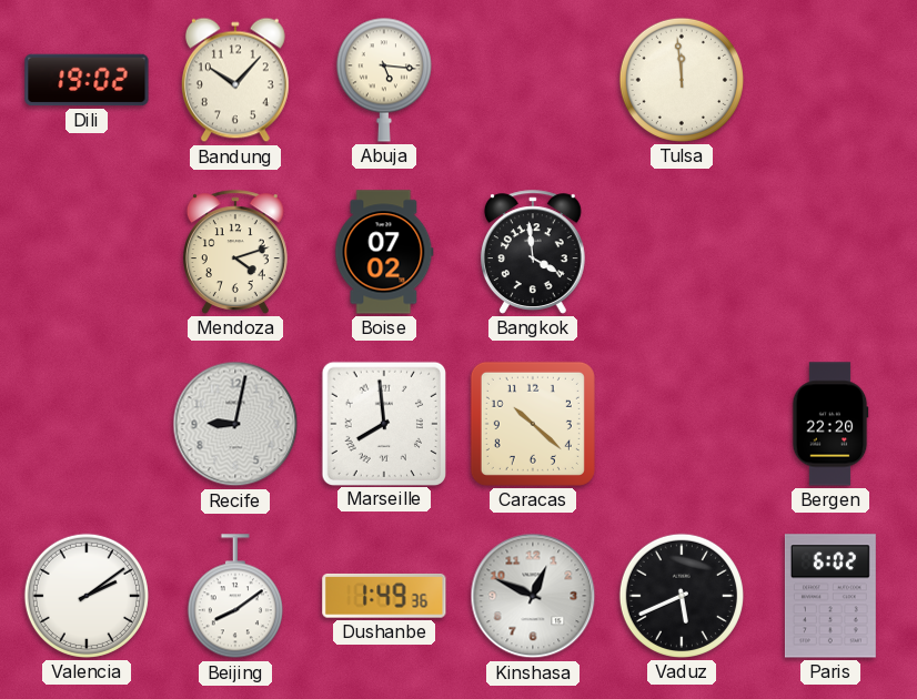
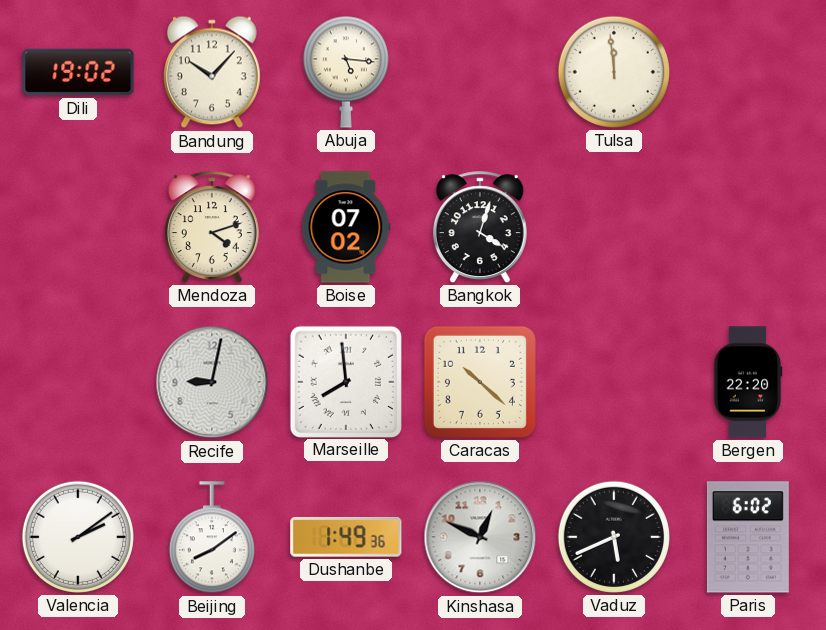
Bangkok: 3:59 -> 4:03 (480, 227)
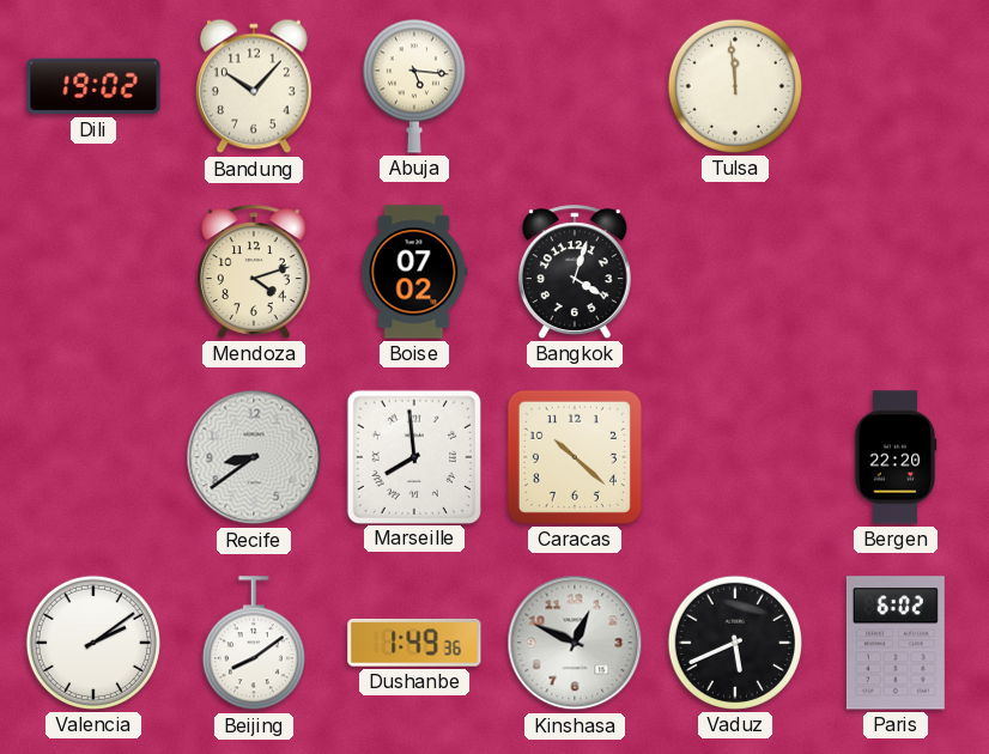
Recife: 9:02 -> 8:39 (254, 457)
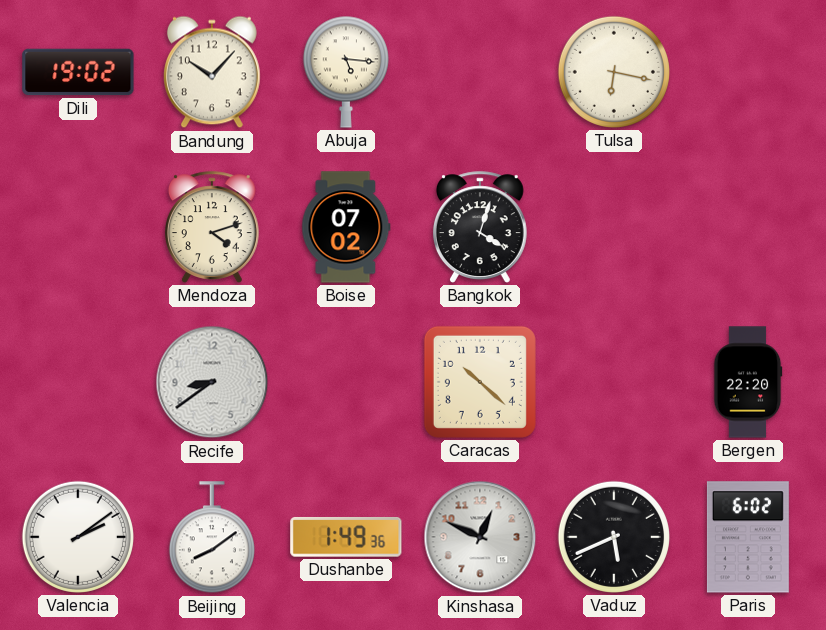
Tulsa: 11:59 -> 6:17 (614, 72)
Marseille: 7:59 -> none (413, 456)
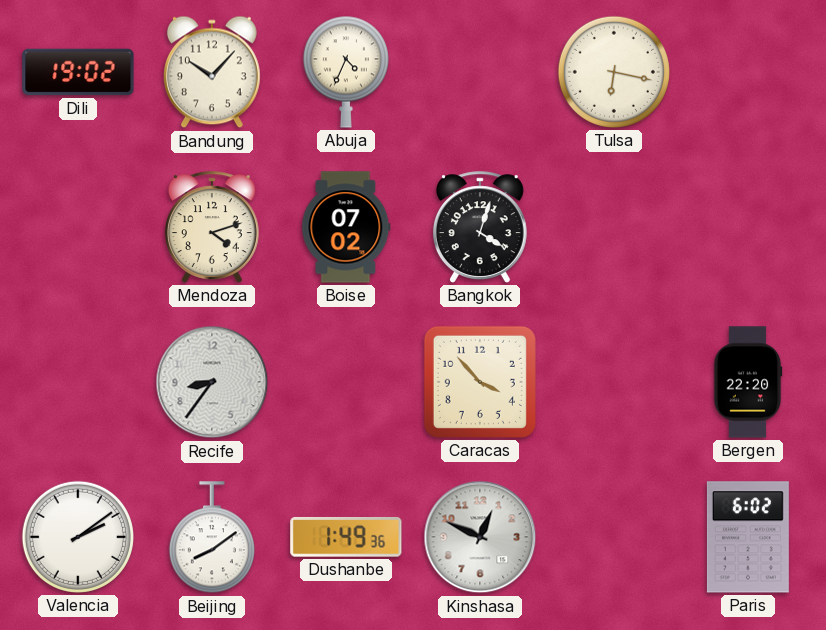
Abuja: 5:16 -> 4:34 (346, 72)
Recife: 8:39 -> 8:36 (212, 382)
Caracas: 10:22 -> 3:53 (480, 382)
Vaduz: 5:41 -> none (614, 537)
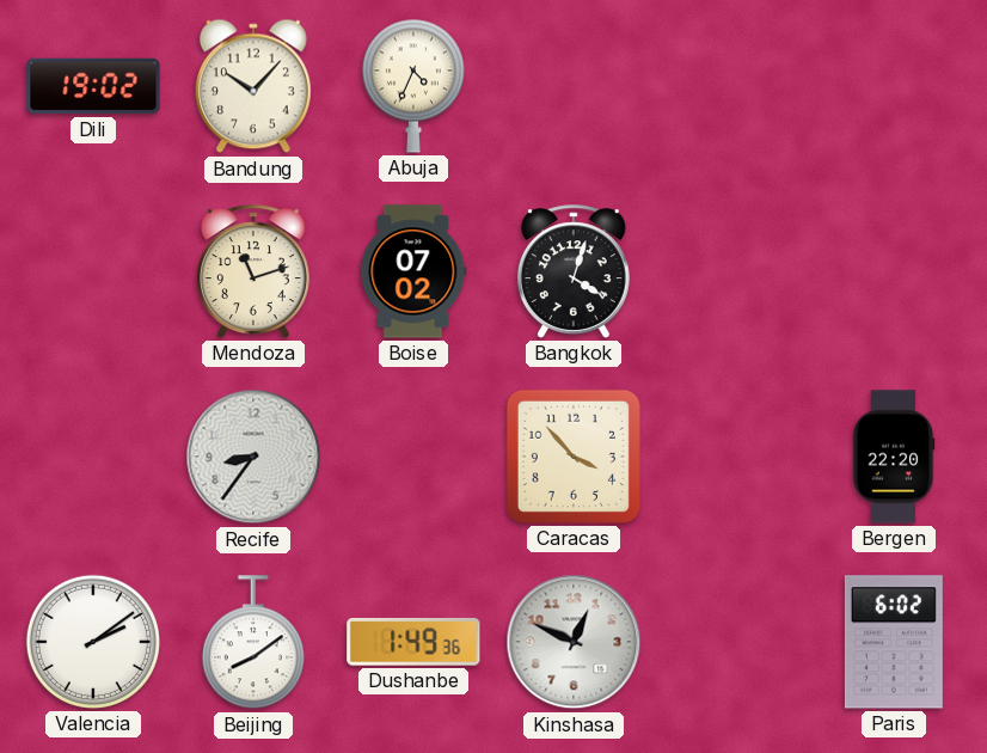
Tulsa: 6:17 -> none (614, 72)
Mendoza: 4:12 -> 11:12 (253, 271)
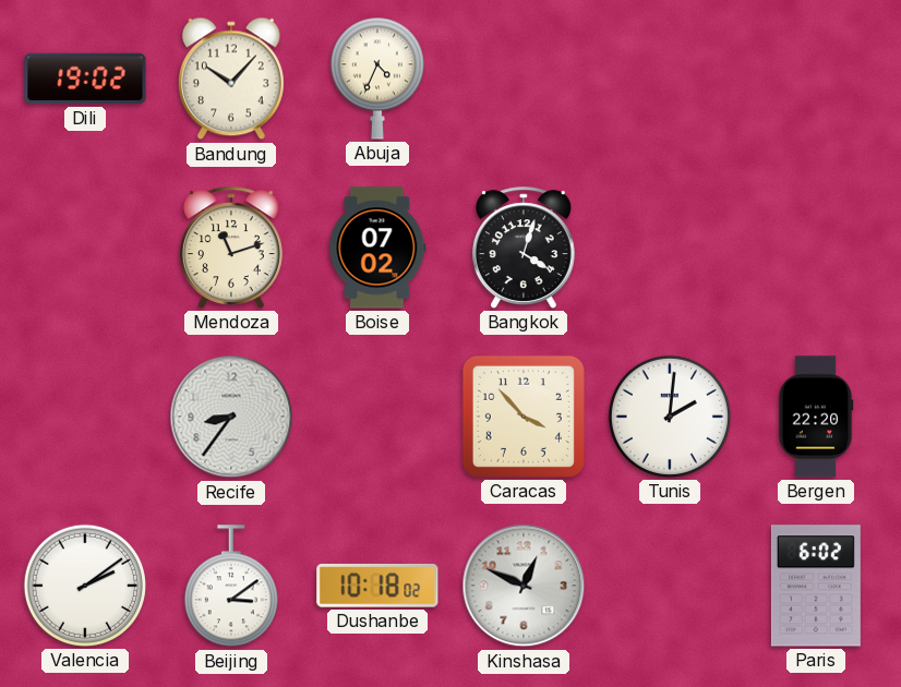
Tunis: none -> 2:01 (670, 417)
Beijing: 8:09 -> 3:09 (231, 587)
Dushanbe: 1:49 -> 10:18 (377, 586)
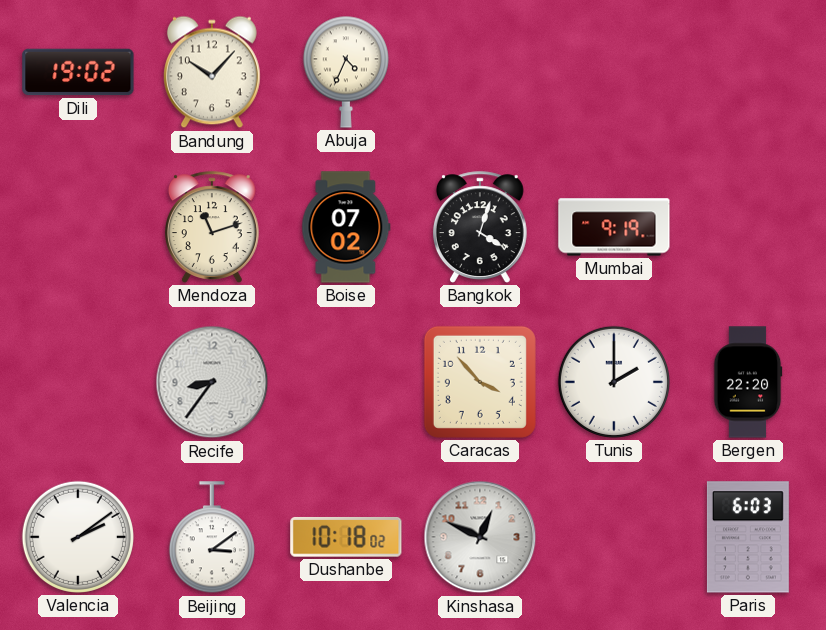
Mumbai: none -> 9:19 (614, 227)
Tunis: 2:01 -> 2:00 (614, 382)
Paris: 6:02 -> 6:03 (748, 537)
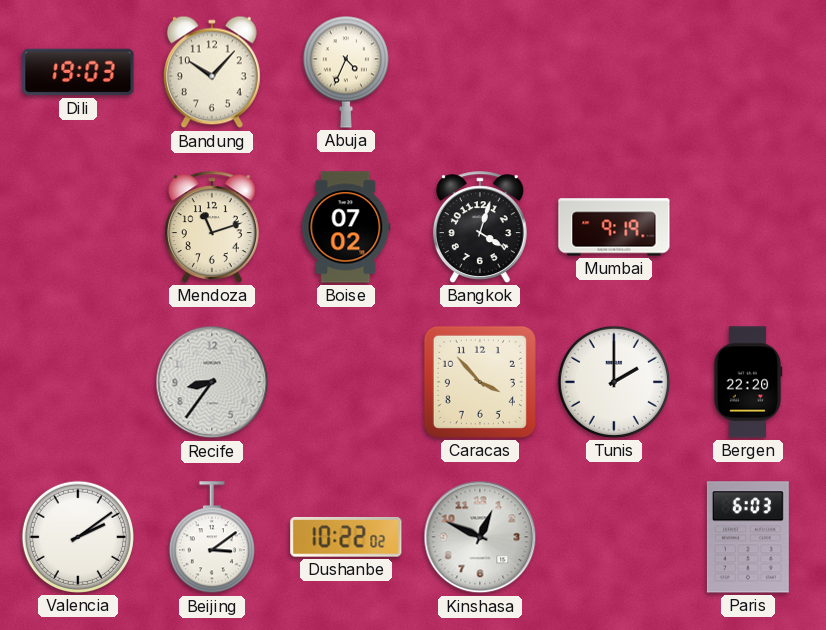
Dili: 19:02 -> 19:03 (78, 72)
Dushanbe: 10:18 -> 10:22 (346, 537)
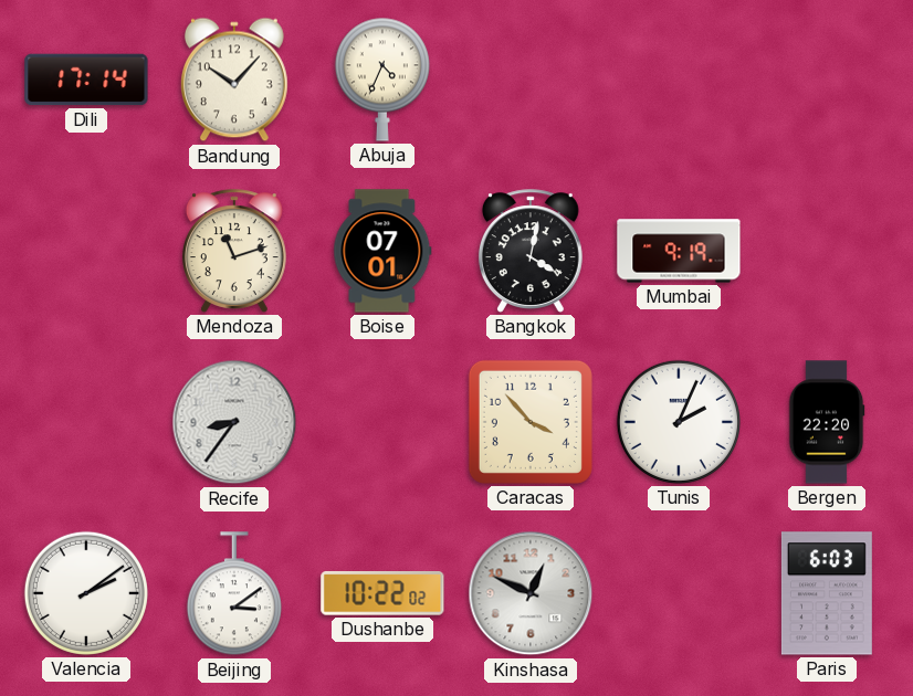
Dili: 19:03 -> 17:14 (86, 80)
Boise: 07:02 -> 07:01 (382, 251)
Bangkok: 4:03 -> 4:02 (531, 251)
Tunis: 2:00 -> 2:04 (679, 422)
